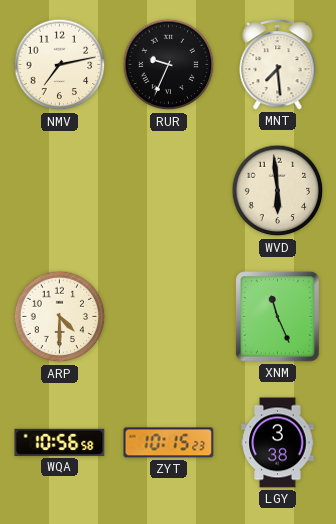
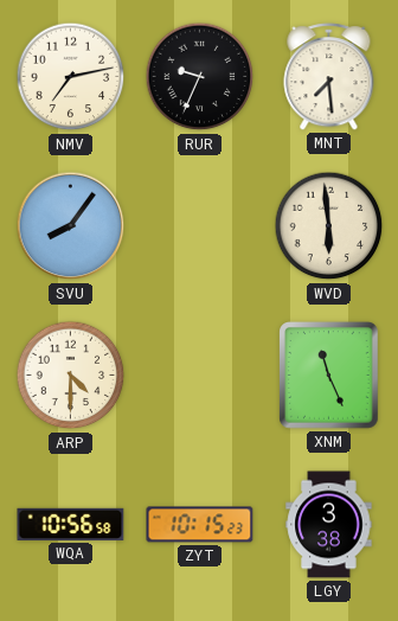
SVU: none -> 8:06 (71, 226)
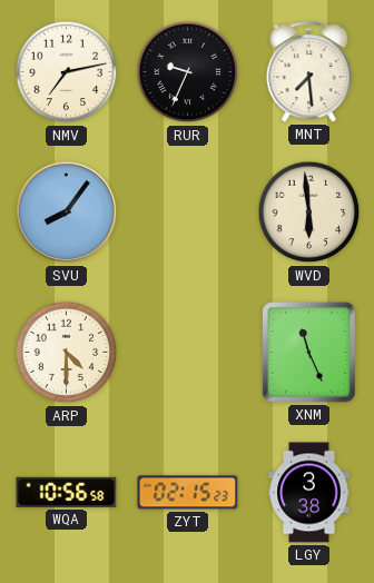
ZYT: 10:15 -> 02:15 (188, 493)
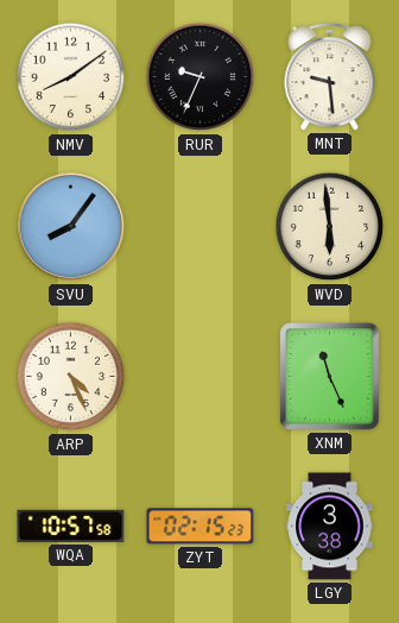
NMV: 7:13 -> 8:09 (71, 77)
MNT: 7:29 -> 9:29 (330, 77)
ARP: 4:30 -> 4:26 (71, 377)
WQA: 10:56 -> 10:57 (71, 526)
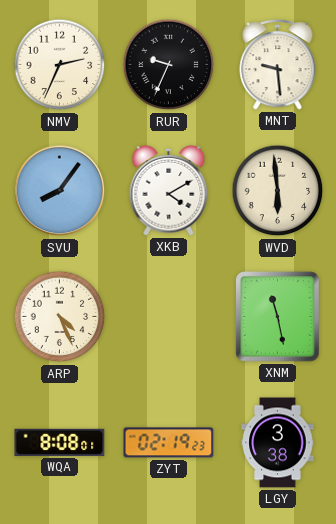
NMV: 8:09 -> 2:34 (60, 65)
XKB: none -> 4:10 (169, 190)
XNM: 11:26 -> 11:28 (278, 317)
WQA: 10:57 -> 8:08 (60, 442)
ZYT: 02:15 -> 02:19 (169, 443)
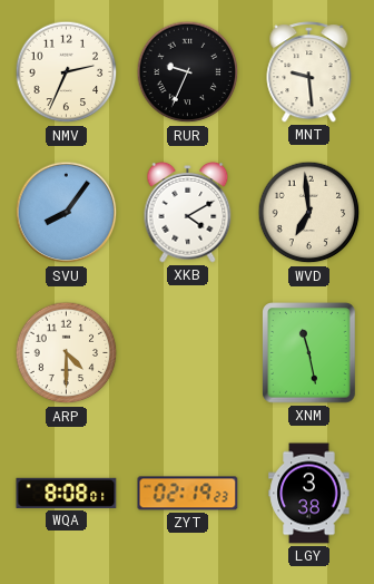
WVD: 5:59 -> 6:59 (309, 213)
ARP: 4:26 -> 4:30 (67, 353)
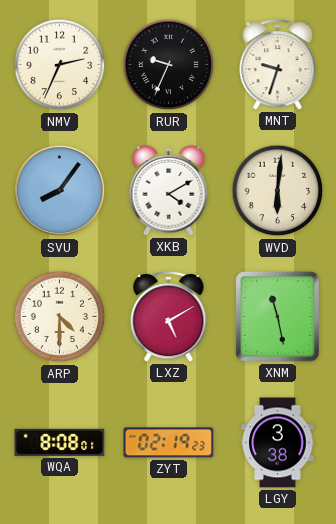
MNT: 9:29 -> 9:33 (278, 65)
WVD: 6:59 -> 6:01 (278, 191)
LXZ: none -> 5:10 (169, 317)
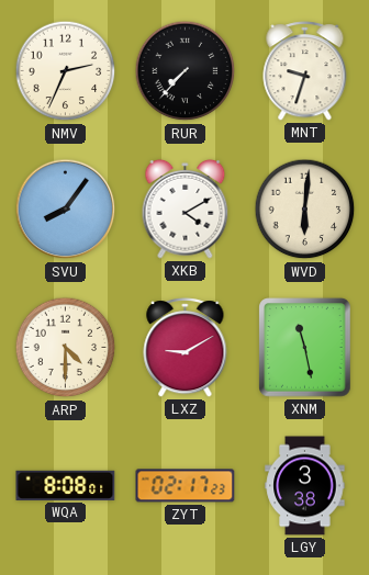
RUR: 9:34 -> 7:37 (186, 71)
LXZ: 5:10 -> 9:10 (186, 348)
ZYT: 02:19 -> 02:17 (186, 486)
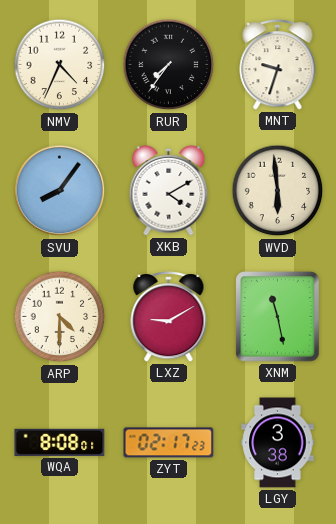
NMV: 2:34 -> 4:34 (60, 65)
RUR: 7:37 -> 7:36 (169, 65)
WVD: 6:01 -> 5:59 (278, 191)
